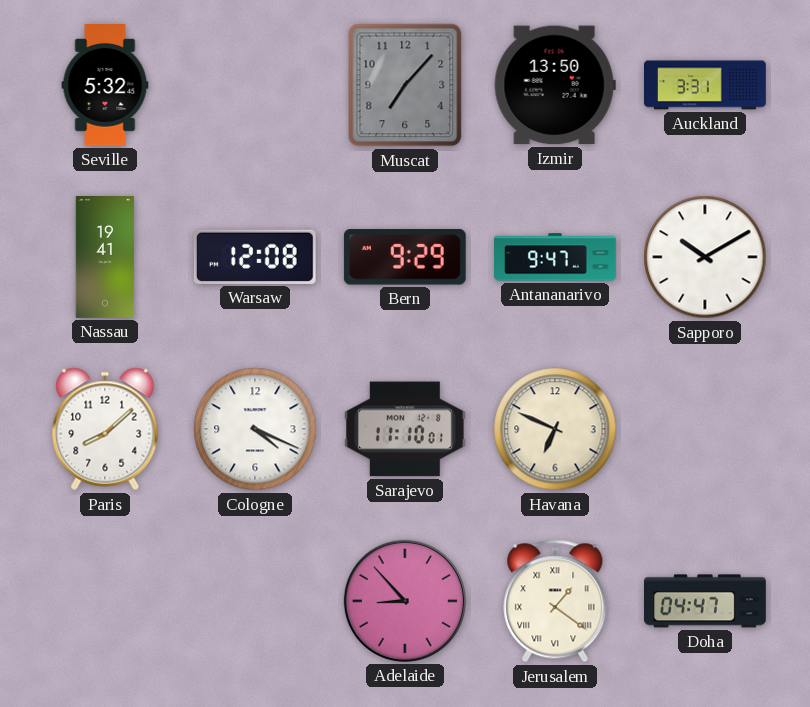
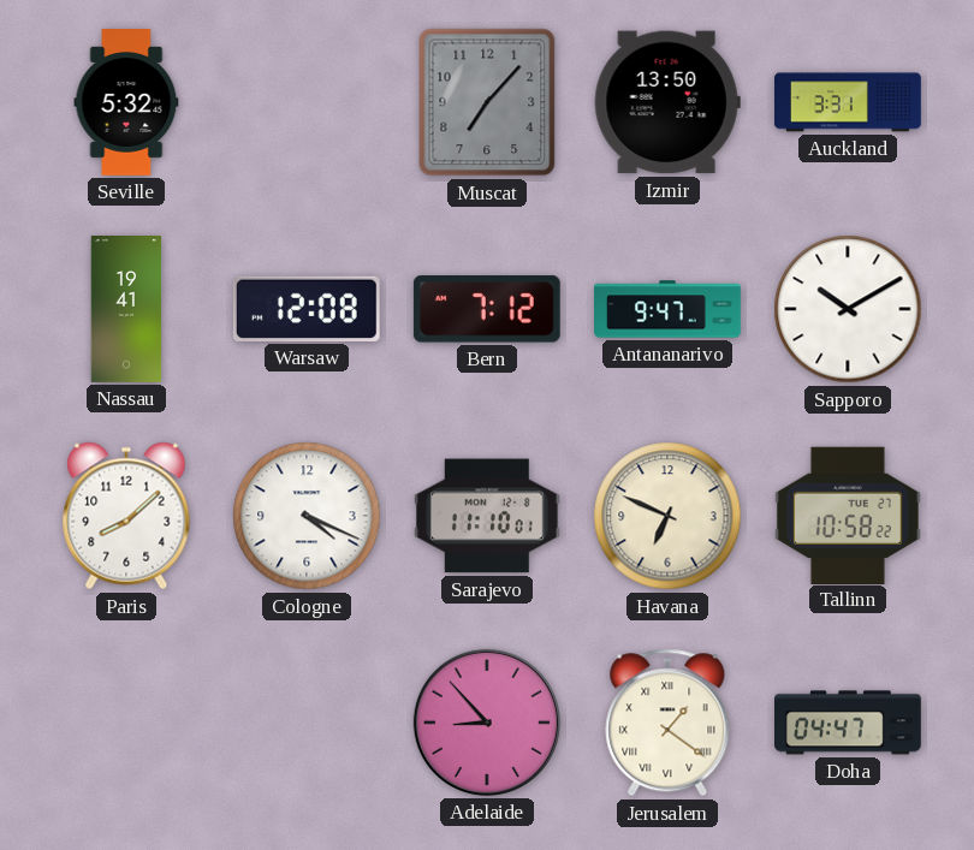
Bern: 9:29 -> 7:12 (487, 309)
Tallinn: none -> 10:58 (848, 515)
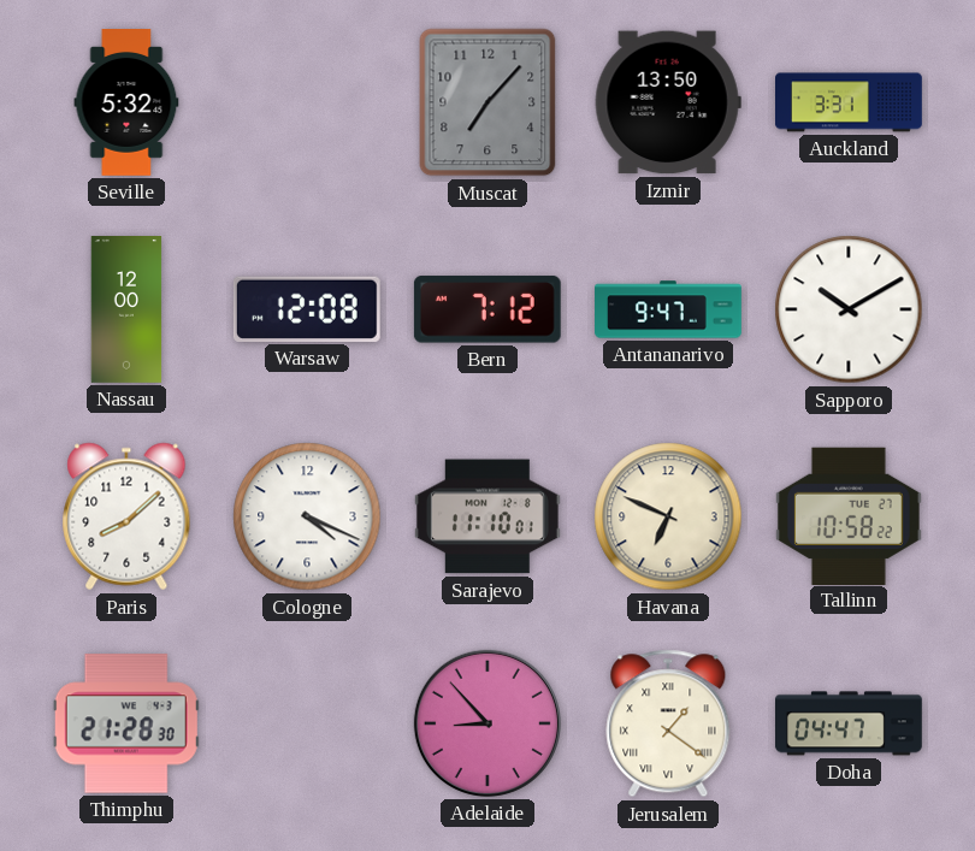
Nassau: 19:41 -> 12:00 (126, 311)
Thimphu: none -> 21:28 (126, 723)
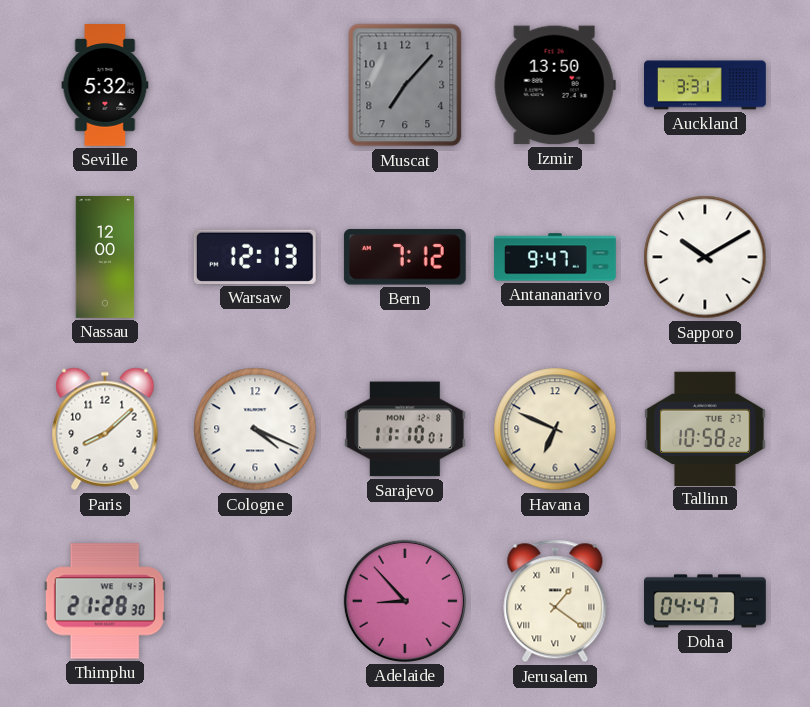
Warsaw: 12:08 -> 12:13 (255, 257)
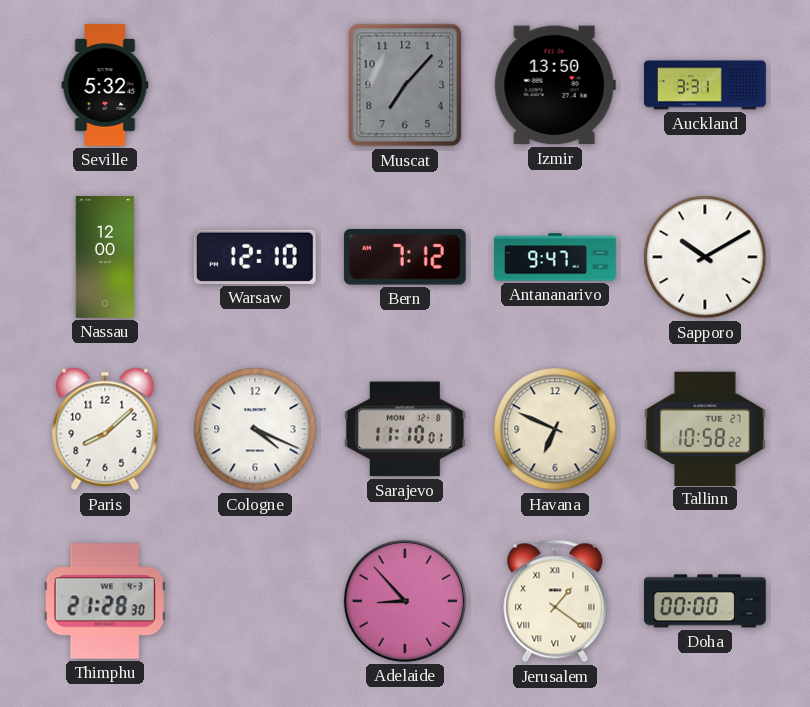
Warsaw: 12:13 -> 12:10 (255, 257)
Doha: 04:47 -> 00:00 (706, 601)
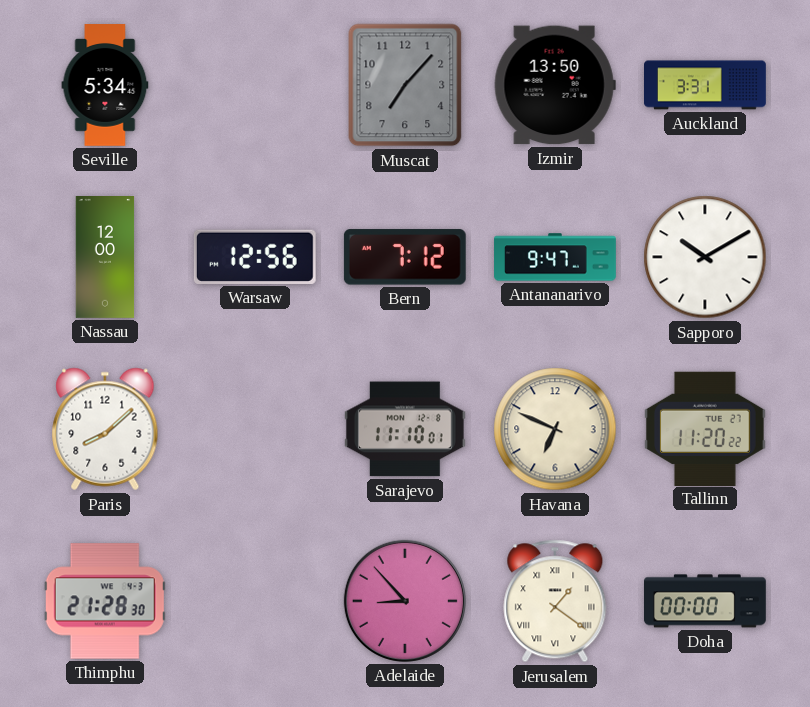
Seville: 5:32 -> 5:34 (105, 86)
Warsaw: 12:10 -> 12:56 (255, 257)
Cologne: 4:19 -> none (255, 429)
Tallinn: 10:58 -> 11:20 (705, 428)
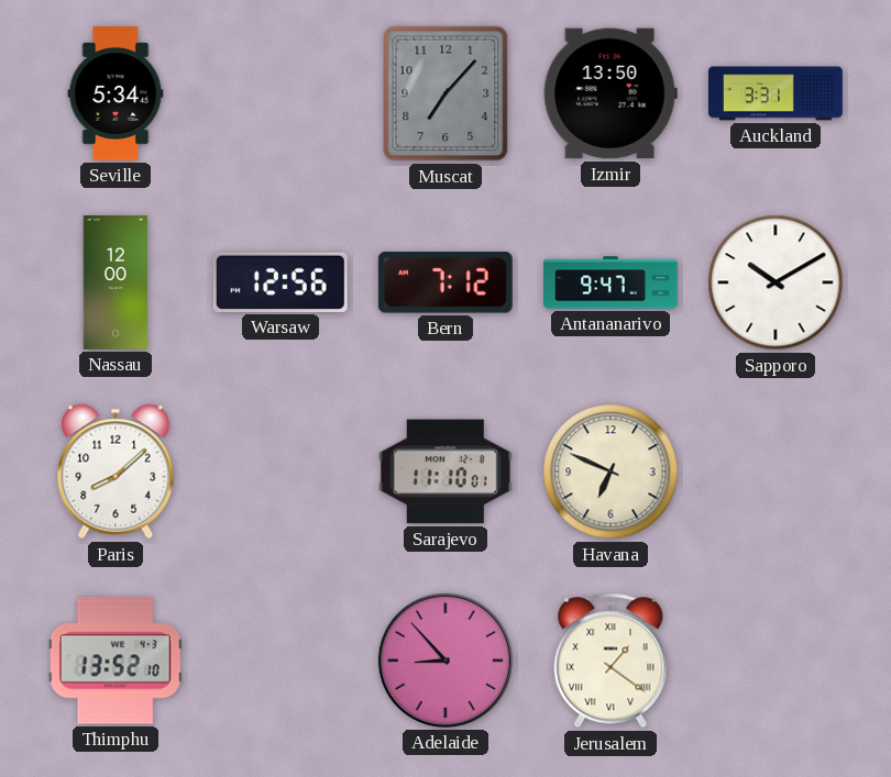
Tallinn: 11:20 -> none (705, 428)
Thimphu: 21:28 -> 13:52 (116, 661)
Doha: 00:00 -> none (706, 601)
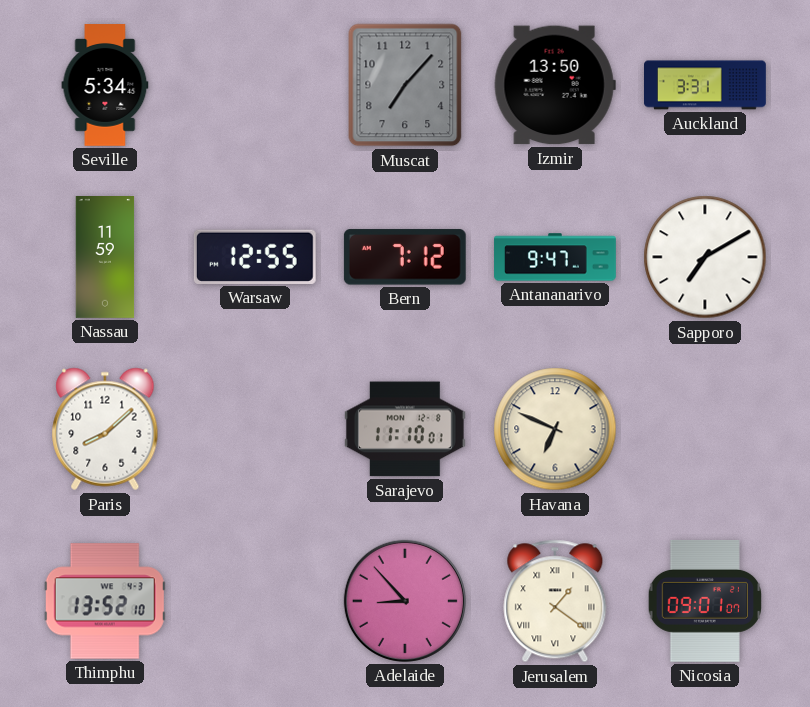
Nassau: 12:00 -> 11:59 (105, 258)
Warsaw: 12:56 -> 12:55 (255, 257)
Sapporo: 10:10 -> 7:10 (705, 257)
Nicosia: none -> 09:01 (704, 601)
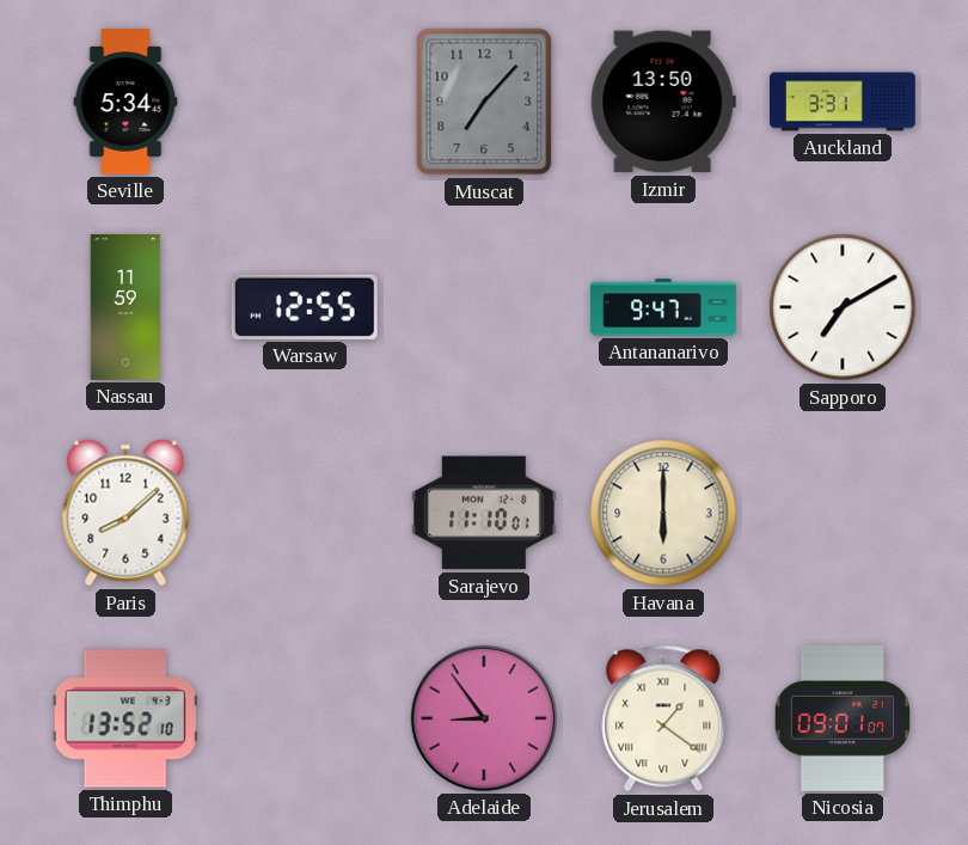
Bern: 7:12 -> none (405, 257)
Havana: 6:49 -> 6:00 (663, 513)
Adelaide: 8:53 -> 8:54 (484, 718)
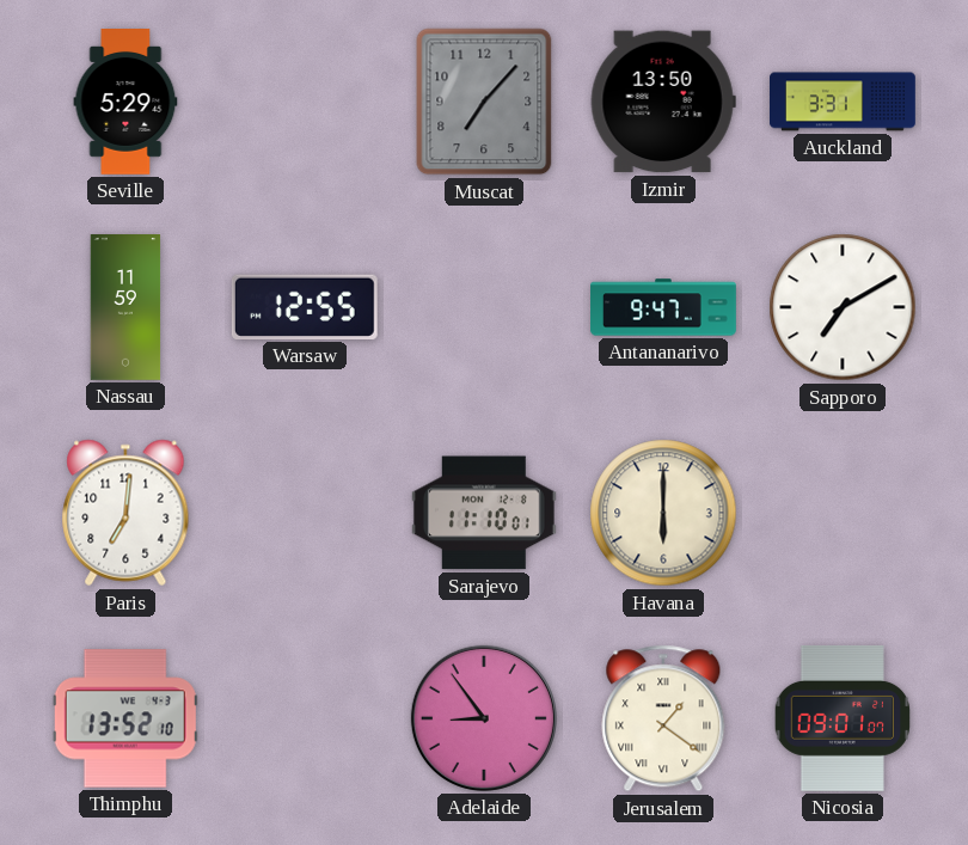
Seville: 5:34 -> 5:29 (125, 103)
Paris: 8:08 -> 7:01 (125, 513)
